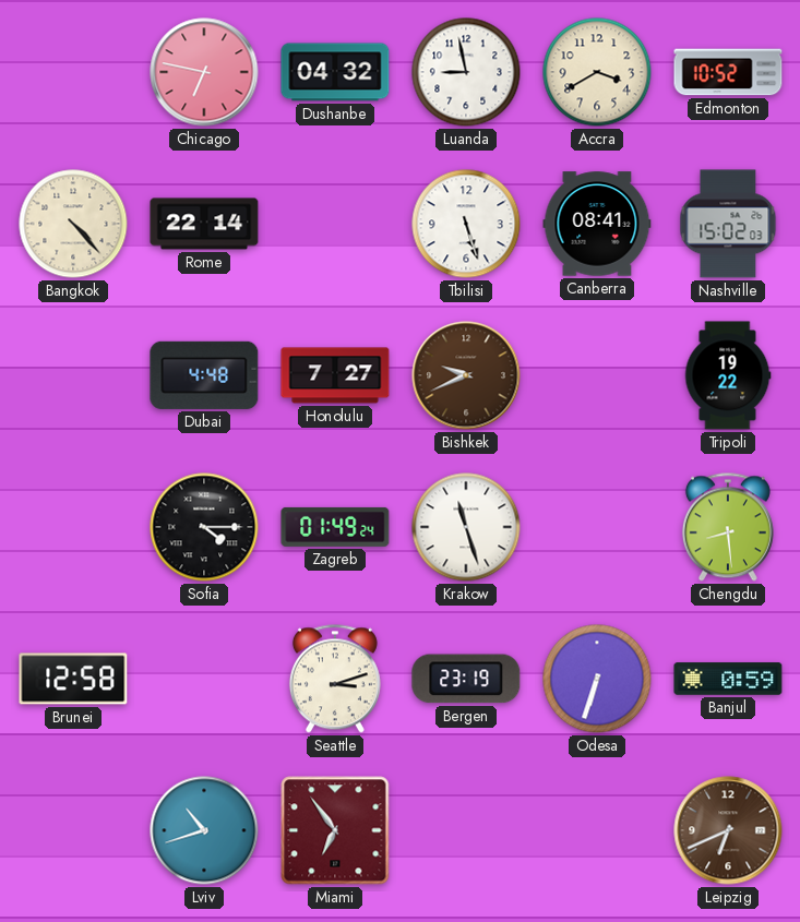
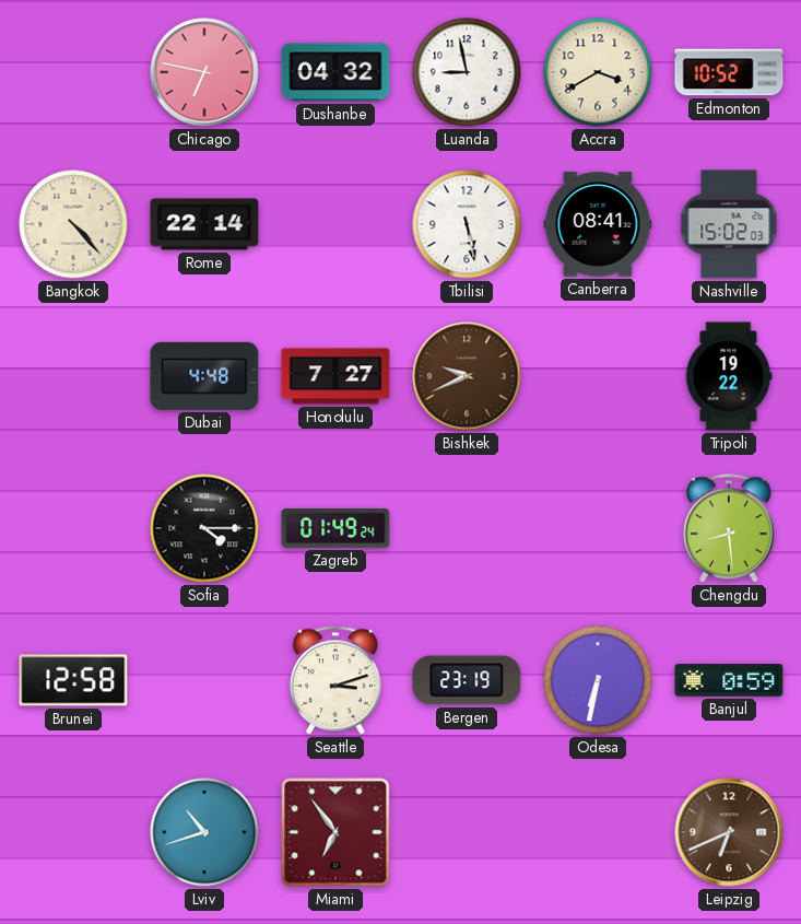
Tbilisi: 5:27 -> 5:28 (467, 224)
Krakow: 11:27 -> none (466, 527)
Odesa: 6:33 -> 6:32 (598, 680)
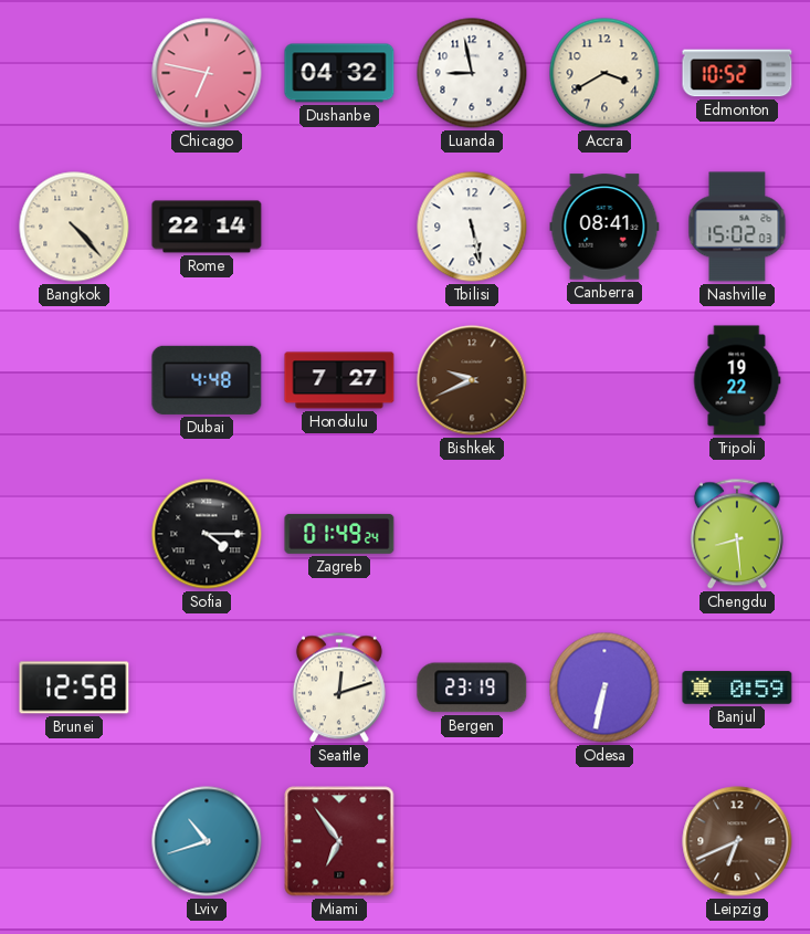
Seattle: 3:12 -> 12:12 (339, 688)
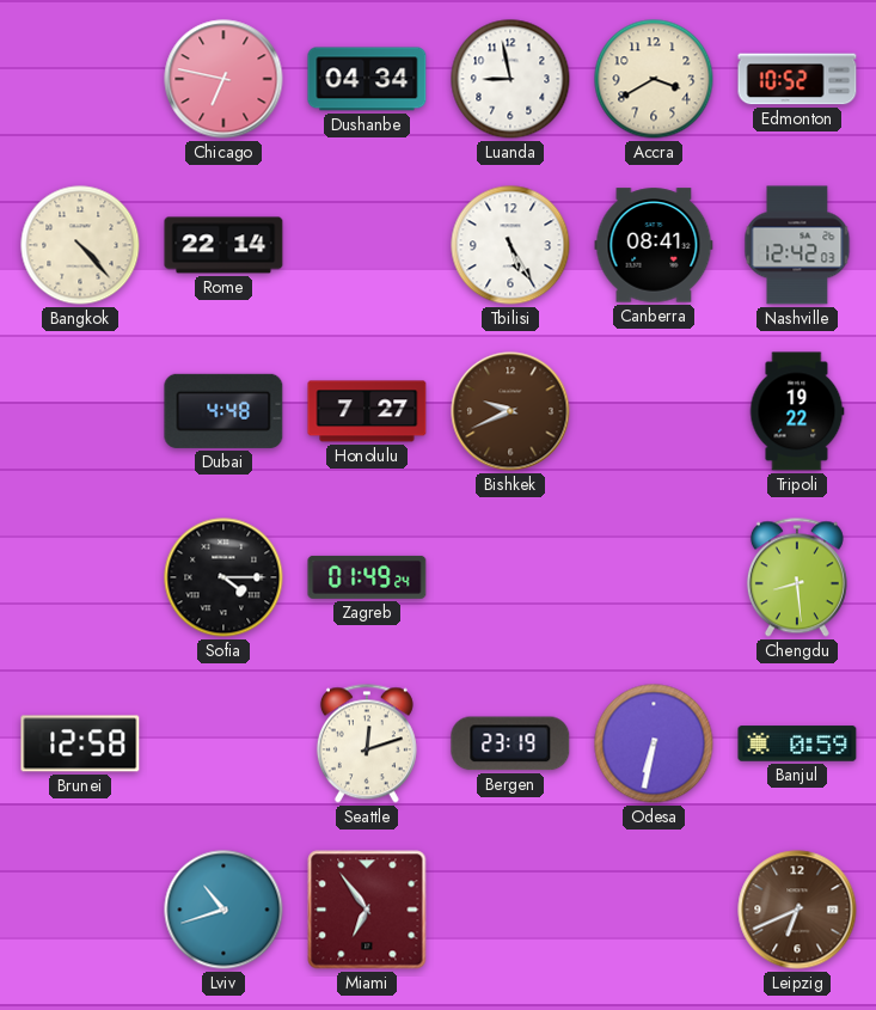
Dushanbe: 04:32 -> 04:34 (367, 79)
Tbilisi: 5:28 -> 5:25 (510, 245)
Nashville: 15:02 -> 12:42 (797, 245)
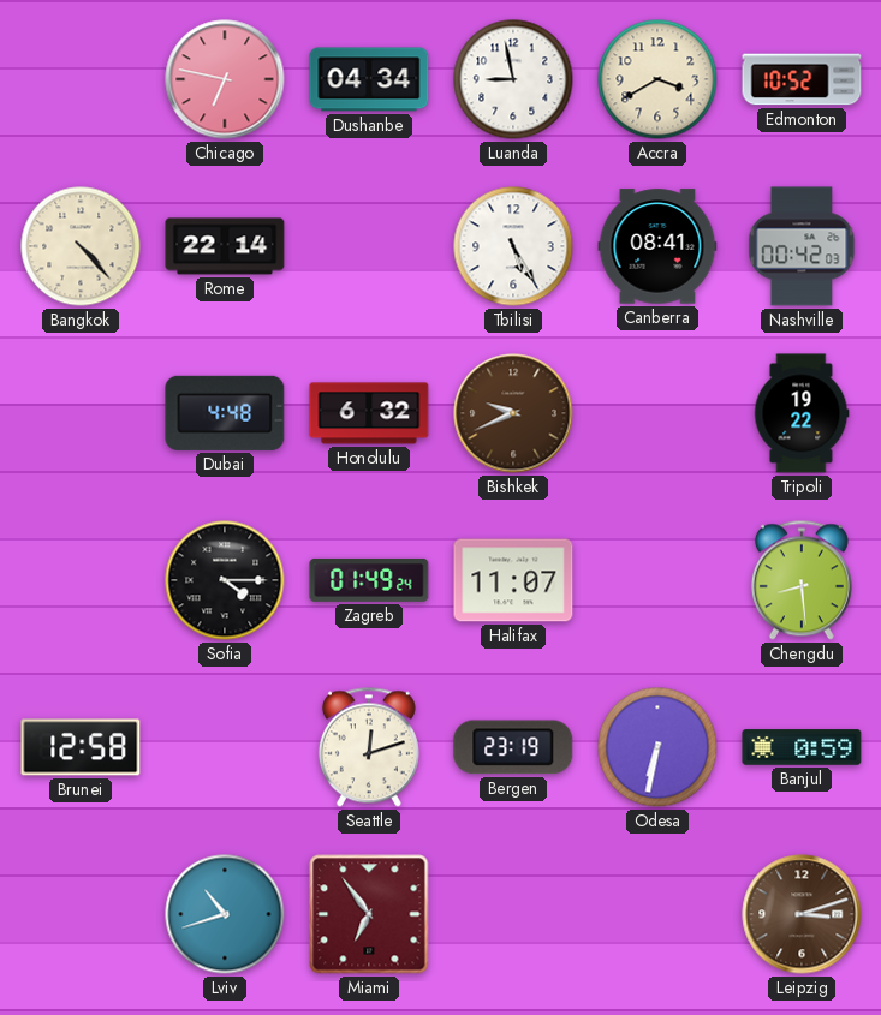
Nashville: 12:42 -> 00:42 (802, 246)
Honolulu: 7:27 -> 6:32 (369, 413)
Halifax: none -> 11:07 (513, 580)
Leipzig: 6:41 -> 3:12 (802, 914)
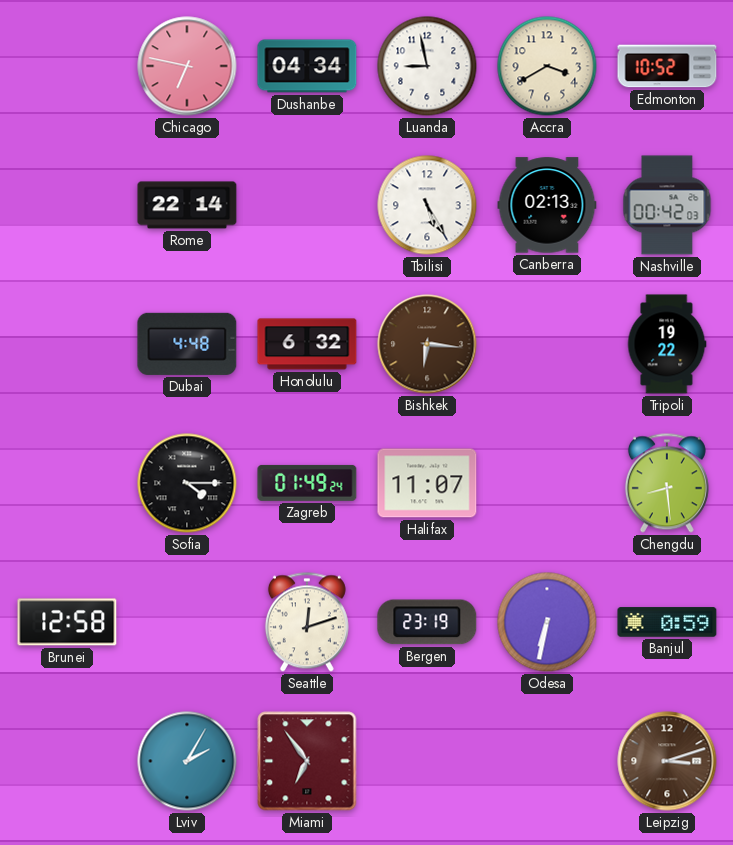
Bangkok: 4:23 -> none (81, 246)
Canberra: 08:41 -> 02:13 (547, 205)
Bishkek: 9:41 -> 6:16 (427, 344)
Lviv: 10:42 -> 2:05 (187, 761)
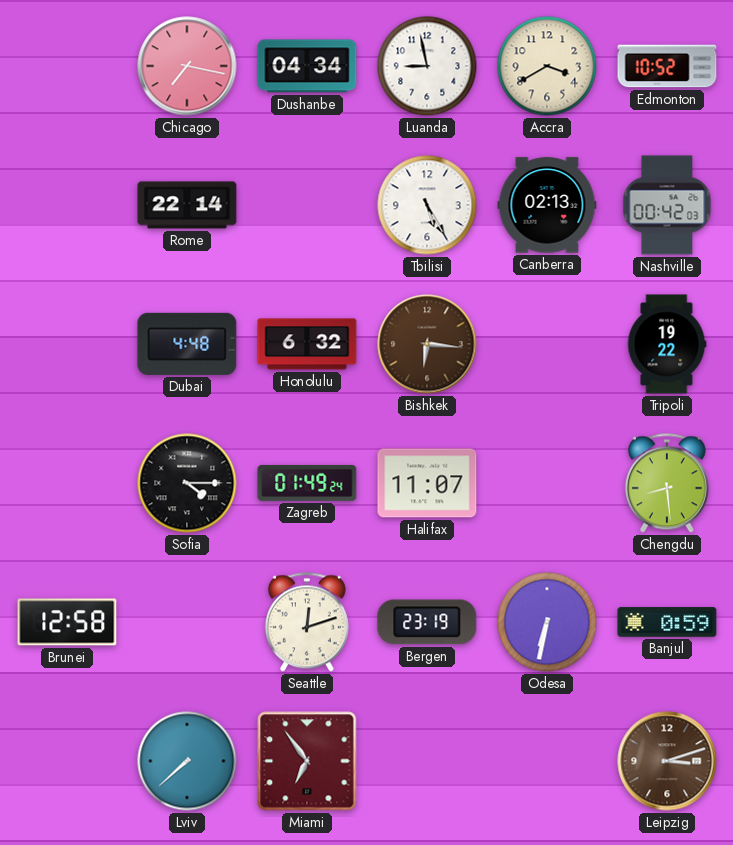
Chicago: 6:47 -> 7:17 (187, 66)
Lviv: 2:05 -> 7:38 (187, 761)
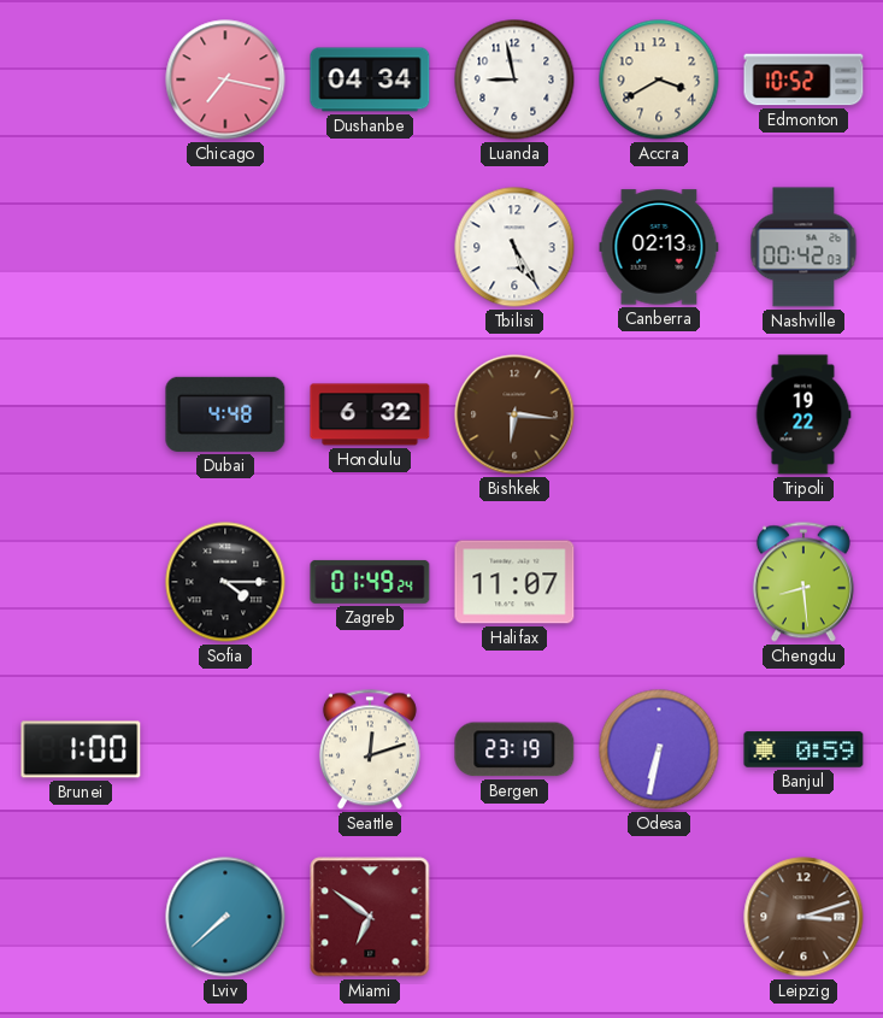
Rome: 22:14 -> none (187, 205)
Brunei: 12:58 -> 1:00 (81, 749)
Miami: 6:54 -> 6:51 (370, 917)
